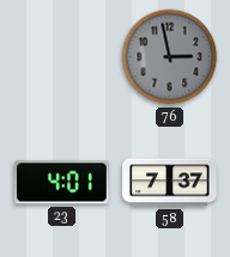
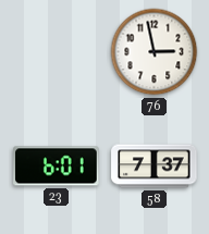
76 dial: grey -> white (155, 52)
23: 4:01 -> 6:01 (57, 167)
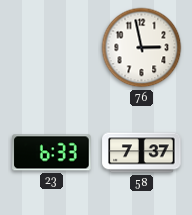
23: 6:01 -> 6:33 (52, 153)
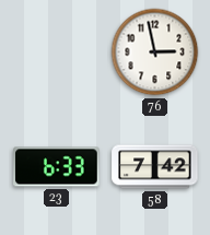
58: 7:37 -> 7:42 (155, 167)
